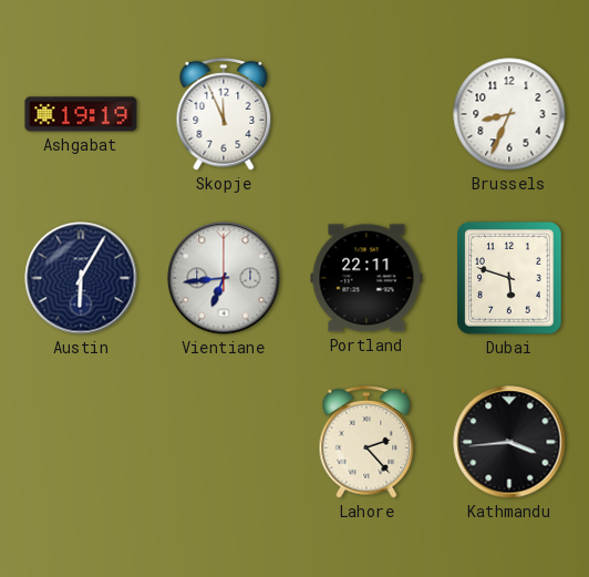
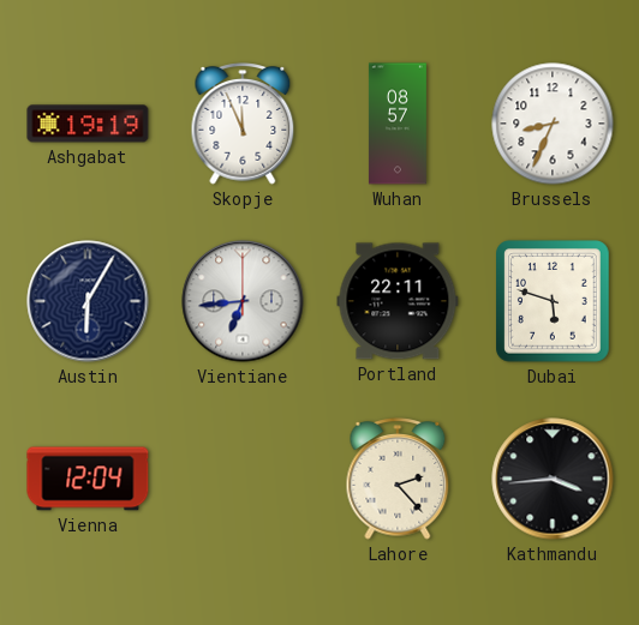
Wuhan: none -> 08:57 (398, 124)
Vienna: none -> 12:04 (88, 479)
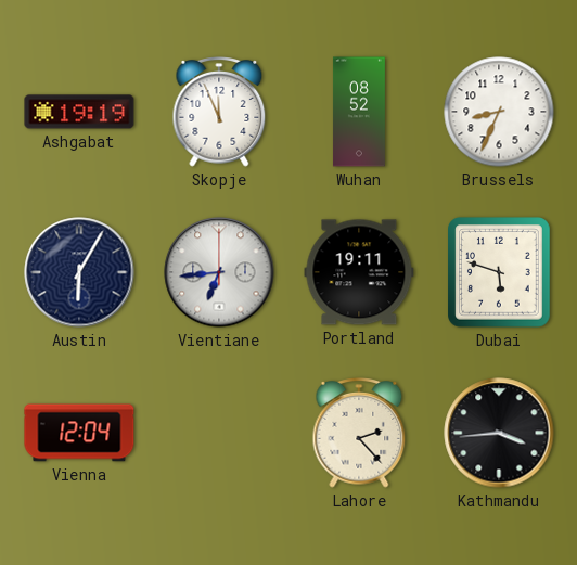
Wuhan: 08:57 -> 08:52 (359, 112)
Portland: 22:11 -> 19:11 (359, 272)
